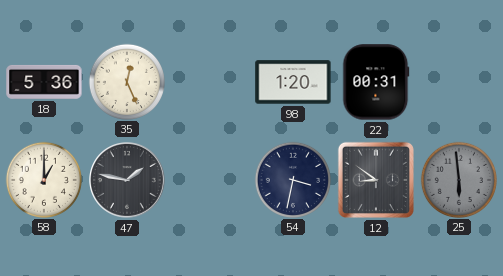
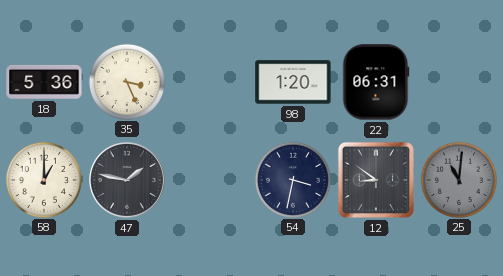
35: 12:26 -> 3:26 (127, 81)
22: 00:31 -> 06:31 (376, 82)
25: 5:59 -> 11:01 (459, 179)
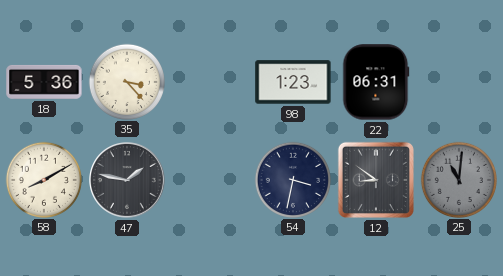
35: 3:26 -> 3:23 (127, 81)
98: 1:20 -> 1:23 (293, 82)
58: 1:00 -> 8:10 (44, 179)
